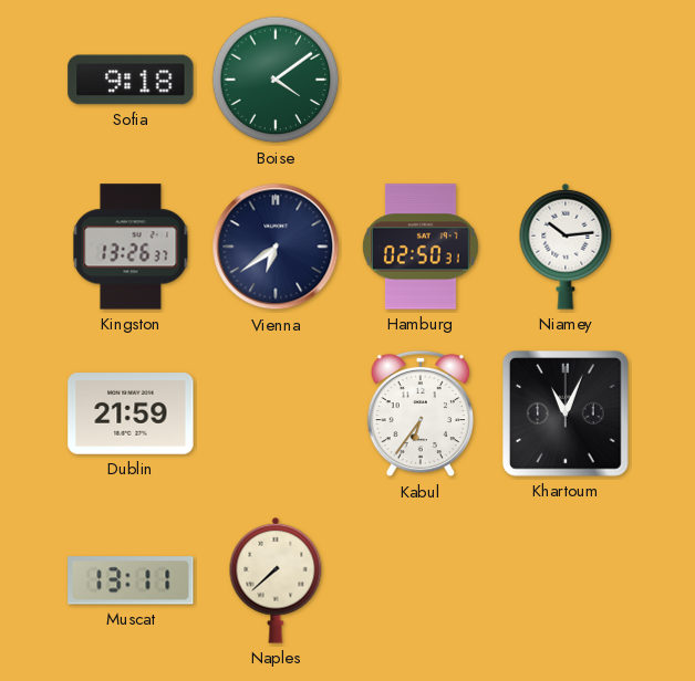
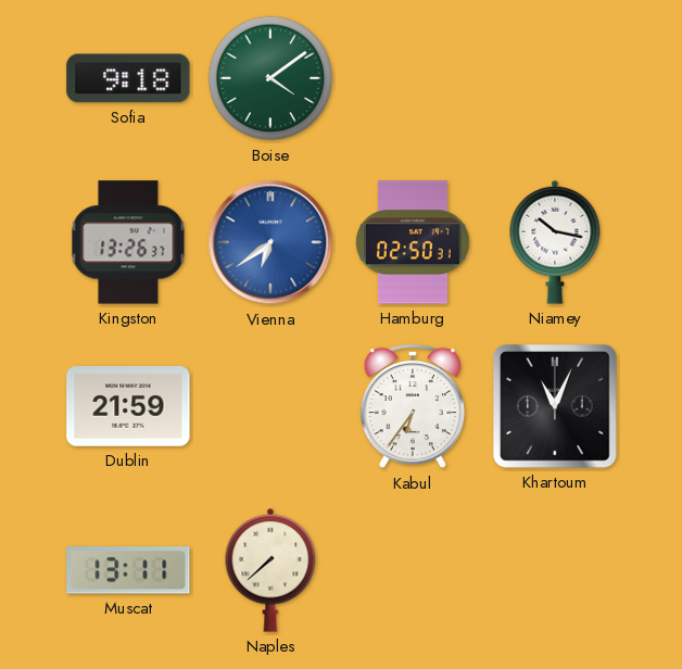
Vienna dial: navy -> blue (270, 242)
Niamey: 10:14 -> 10:17 (555, 242)
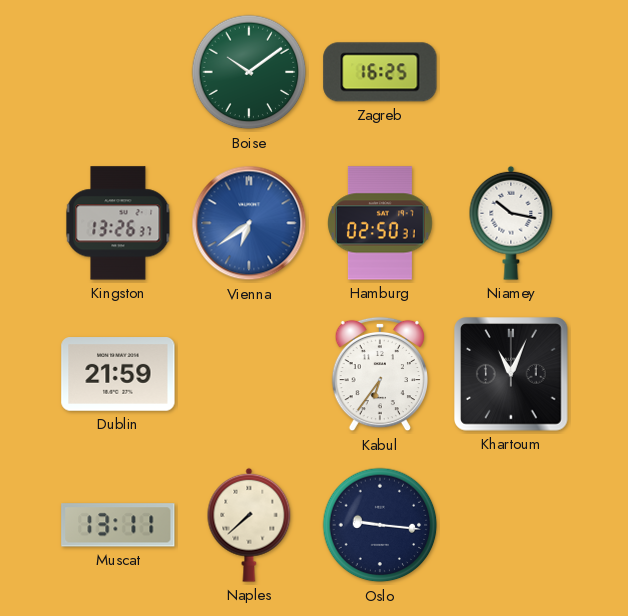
Sofia: 9:18 -> none (128, 78)
Boise: 4:09 -> 10:09 (249, 72)
Zagreb: none -> 16:25 (380, 72)
Oslo: none -> 9:16 (380, 525)
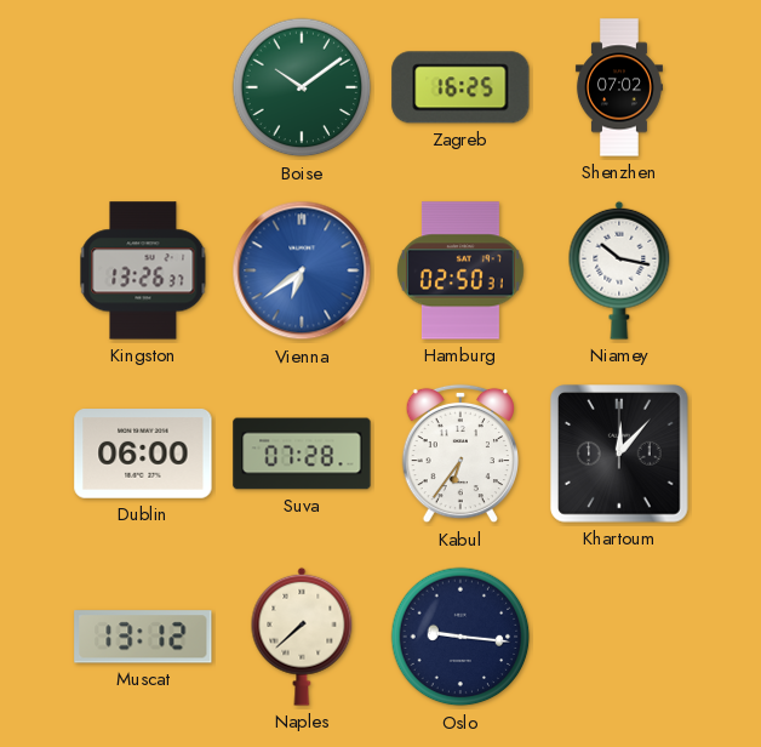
Shenzhen: none -> 07:02 (619, 87)
Dublin: 21:59 -> 06:00 (143, 454)
Suva: none -> 07:28 (302, 454)
Khartoum: 11:04 -> 12:07 (620, 455)
Muscat: 13:11 -> 13:12 (143, 637)
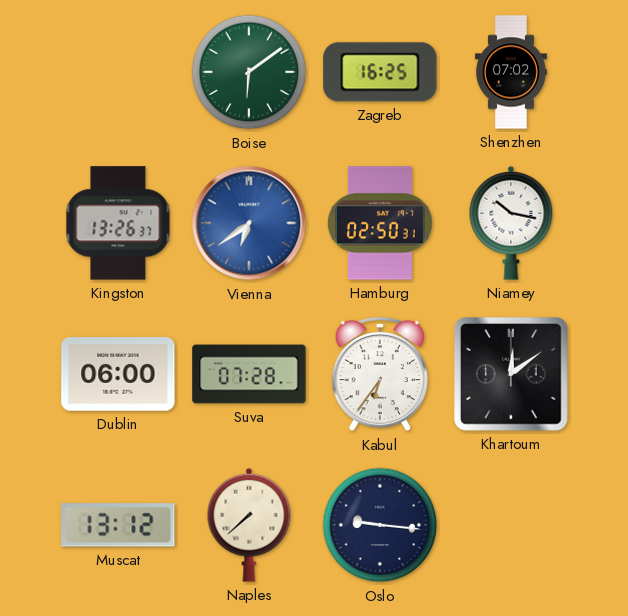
Boise: 10:09 -> 6:09 (249, 72)
Khartoum: 12:07 -> 12:09 (512, 375)
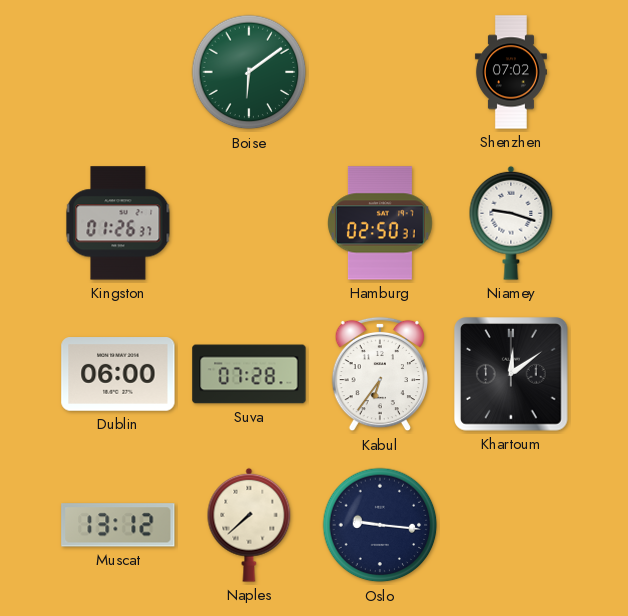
Zagreb: 16:25 -> none (380, 72)
Kingston: 13:26 -> 01:26 (118, 223)
Vienna: 6:39 -> none (249, 223)
Niamey: 10:17 -> 9:18 (511, 223)
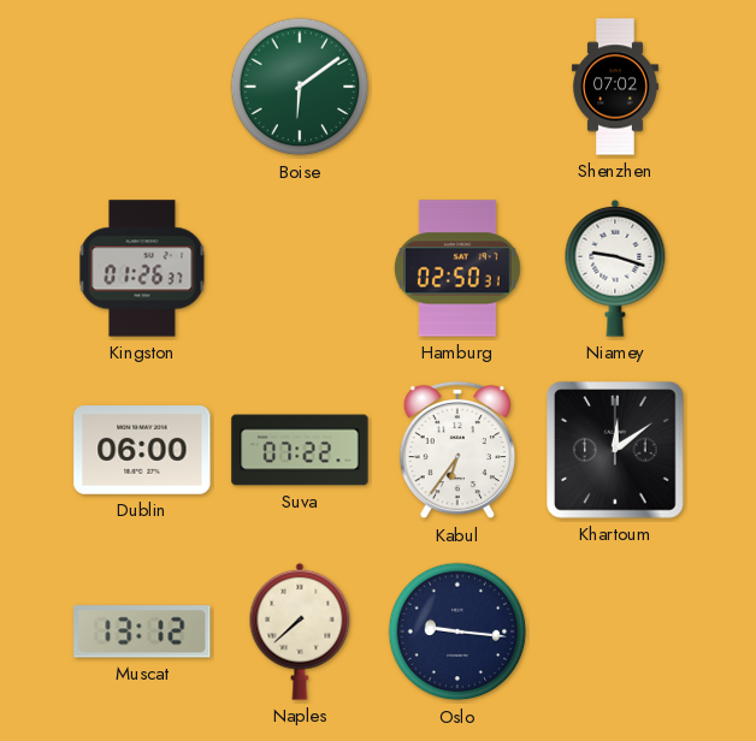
Suva: 07:28 -> 07:22 (300, 450)
